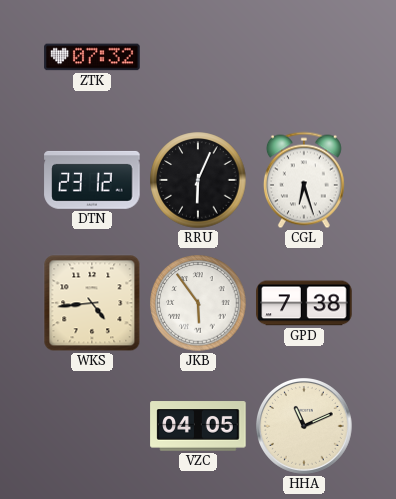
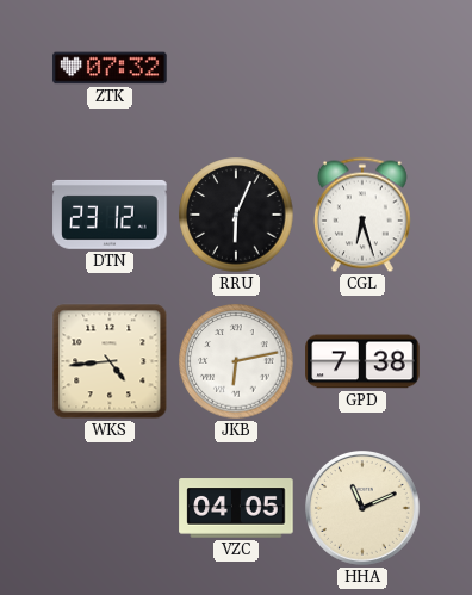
JKB: 5:54 -> 6:13 (236, 361)
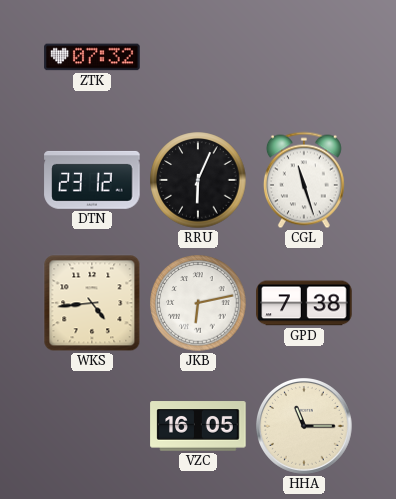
CGL: 6:27 -> 11:27 (304, 180)
VZC: 04:05 -> 16:05 (198, 426)
HHA: 11:11 -> 11:15 (305, 427)
